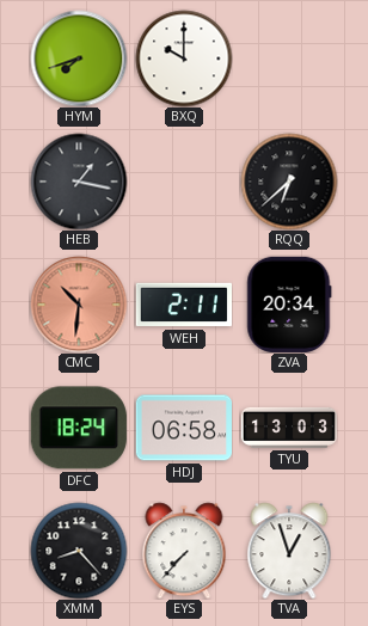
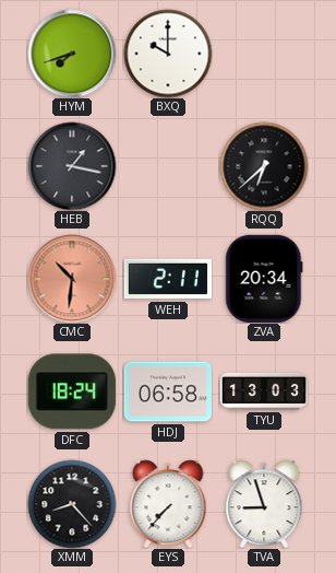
TVA: 12:57 -> 8:57 (264, 504)
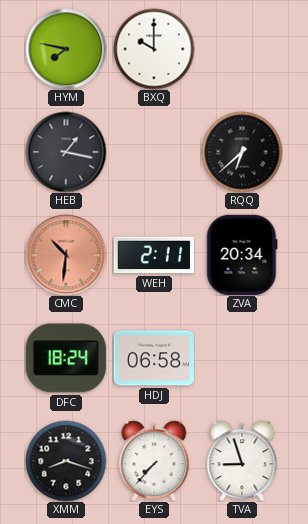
HYM: 7:42 -> 7:47 (66, 49)
TYU: 13:03 -> none (264, 391)
XMM: 8:23 -> 8:18 (66, 461)
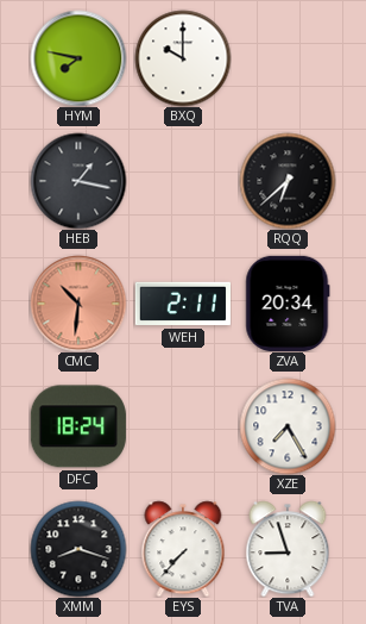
HDJ: 06:58 -> none (153, 358)
XZE: none -> 7:25 (288, 426)
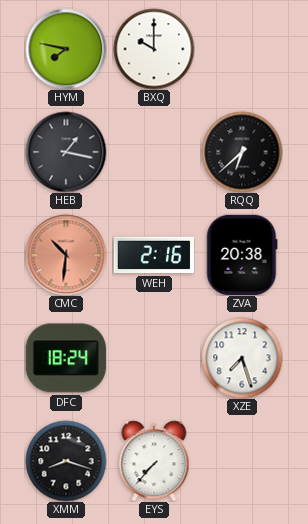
WEH: 2:11 -> 2:16 (153, 255)
ZVA: 20:34 -> 20:38 (242, 255)
XZE: 7:25 -> 7:27 (242, 358)
TVA: 8:57 -> none (288, 549)
